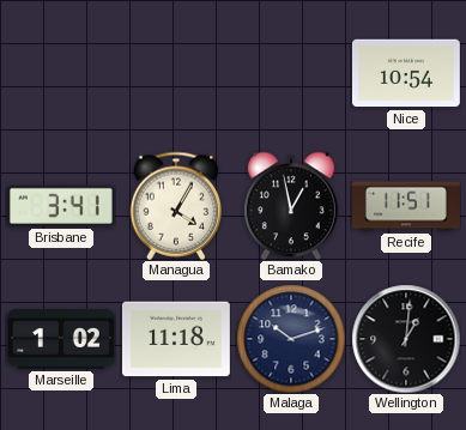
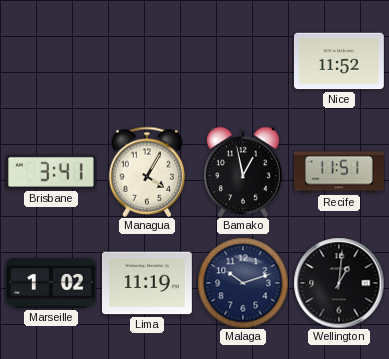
Nice: 10:54 -> 11:52 (339, 61)
Lima: 11:18 -> 11:19 (147, 283)
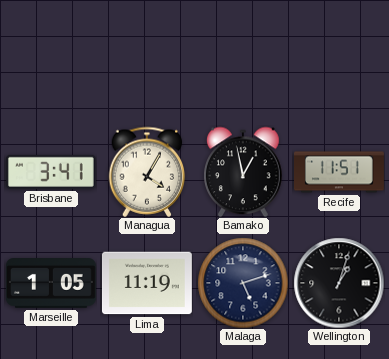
Nice: 11:52 -> none (339, 61)
Marseille: 1:02 -> 1:05 (51, 284)
Malaga: 10:12 -> 5:12 (243, 283)
Wellington: 1:01 -> 1:03 (339, 283)
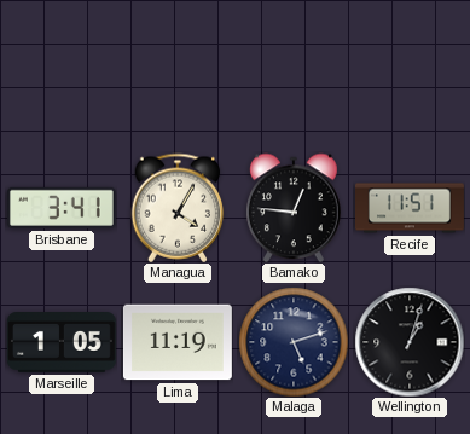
Bamako: 12:58 -> 12:46 (295, 208)
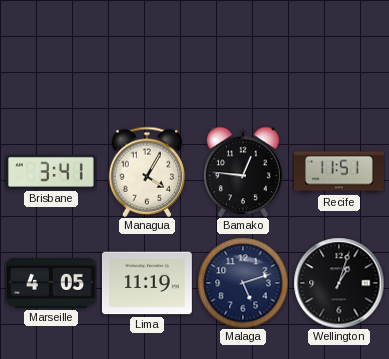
Marseille: 1:05 -> 4:05 (51, 284)
